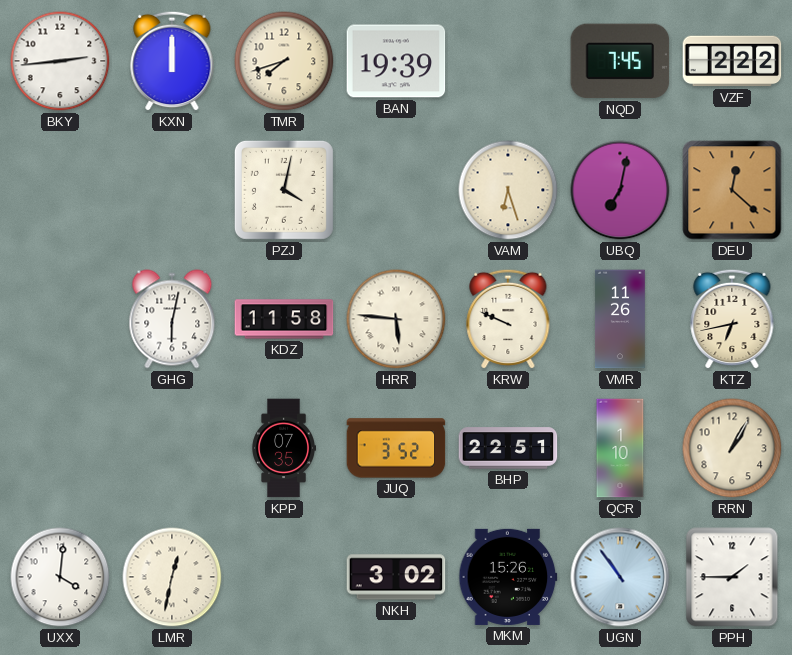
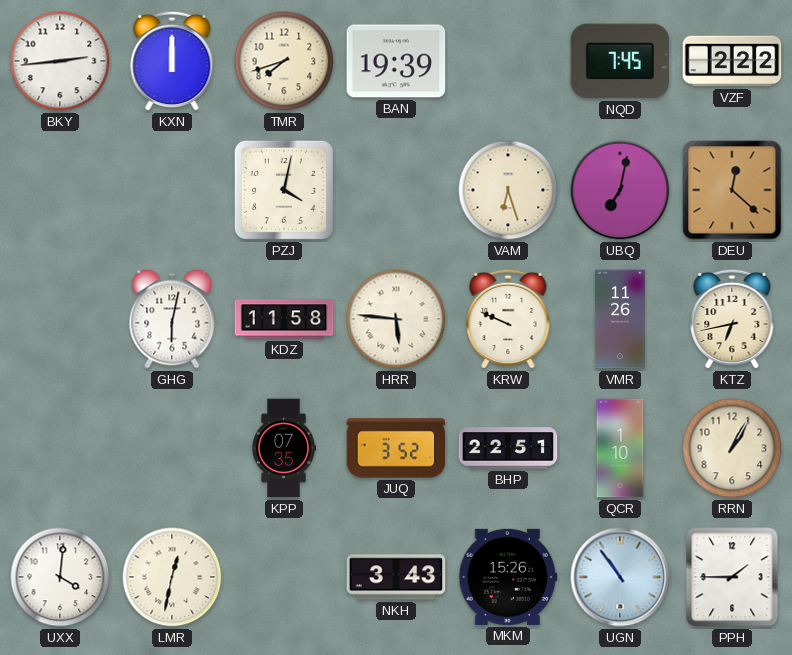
NKH: 3:02 -> 3:43 (396, 577)
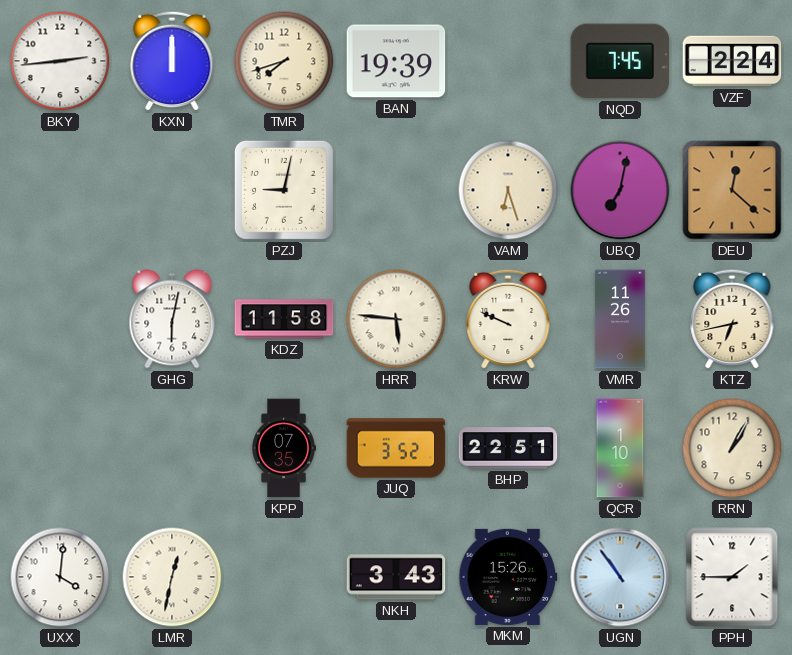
VZF: 2:22 -> 2:24 (732, 61)
PZJ: 4:02 -> 9:02 (284, 190)
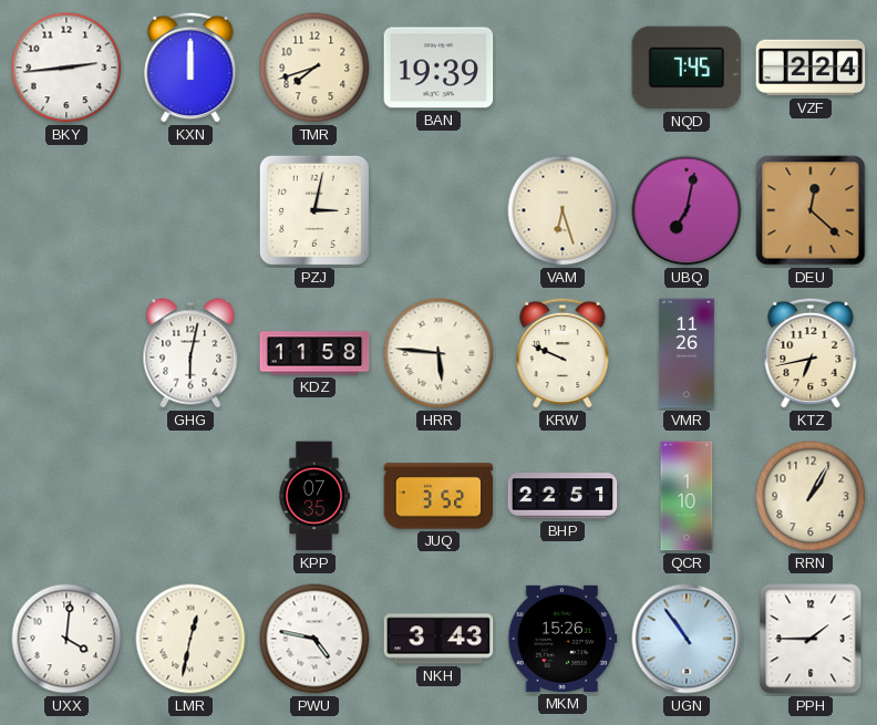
PZJ: 9:02 -> 3:02 (314, 210)
PWU: none -> 4:47 (314, 639)
